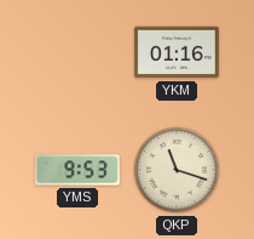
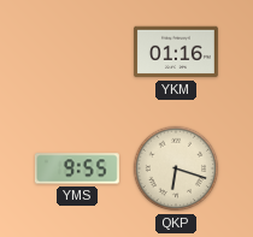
YMS: 9:53 -> 9:55 (77, 168)
QKP: 11:18 -> 6:18 (176, 168)
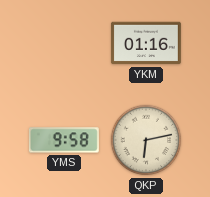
YMS: 9:55 -> 9:58 (64, 140)
QKP: 6:18 -> 6:13 (146, 140)
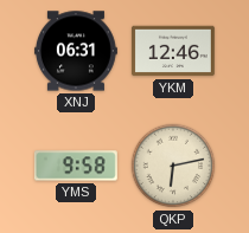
XNJ: none -> 06:31 (76, 51)
YKM: 01:16 -> 12:46 (173, 51)
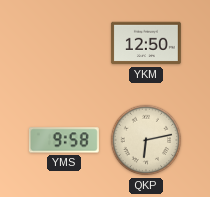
XNJ: 06:31 -> none (76, 51)
YKM: 12:46 -> 12:50 (146, 43)
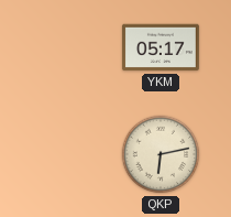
YKM: 12:50 -> 05:17 (161, 47)
YMS: 9:58 -> none (64, 140)
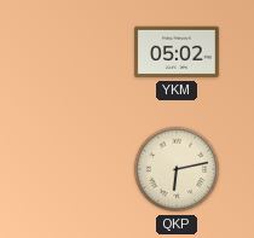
YKM: 05:17 -> 05:02 (177, 52)
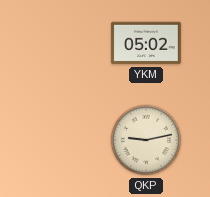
QKP: 6:13 -> 9:13 (146, 140)
